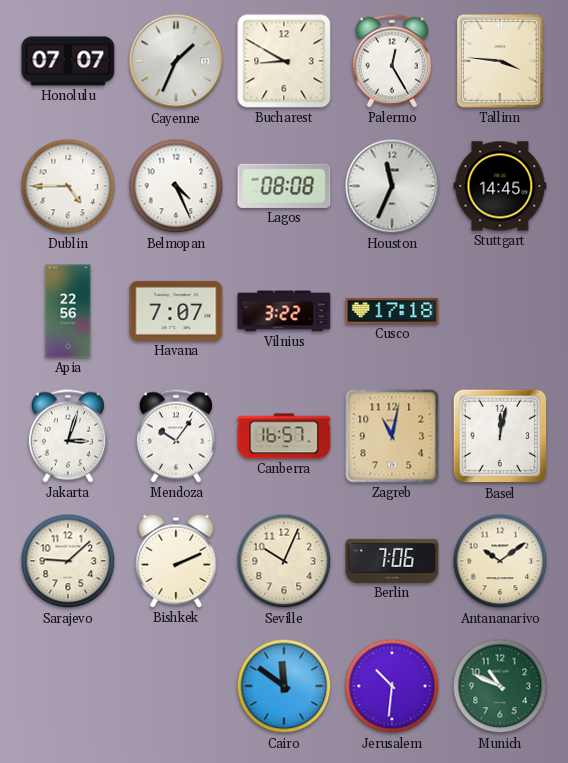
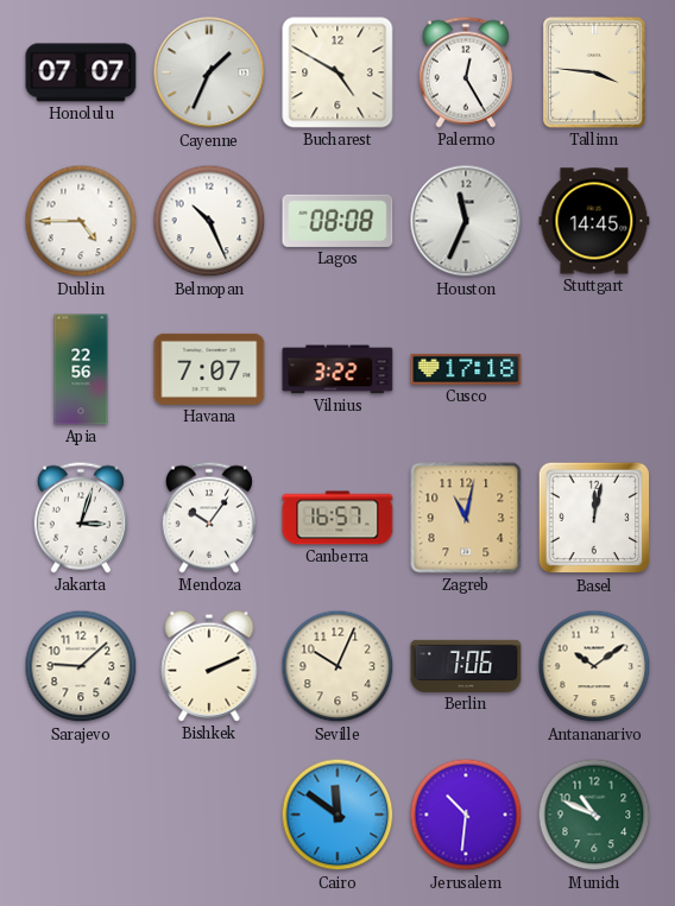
Bucharest: 8:50 -> 4:50 (337, 72)
Belmopan: 4:26 -> 10:26 (209, 221)
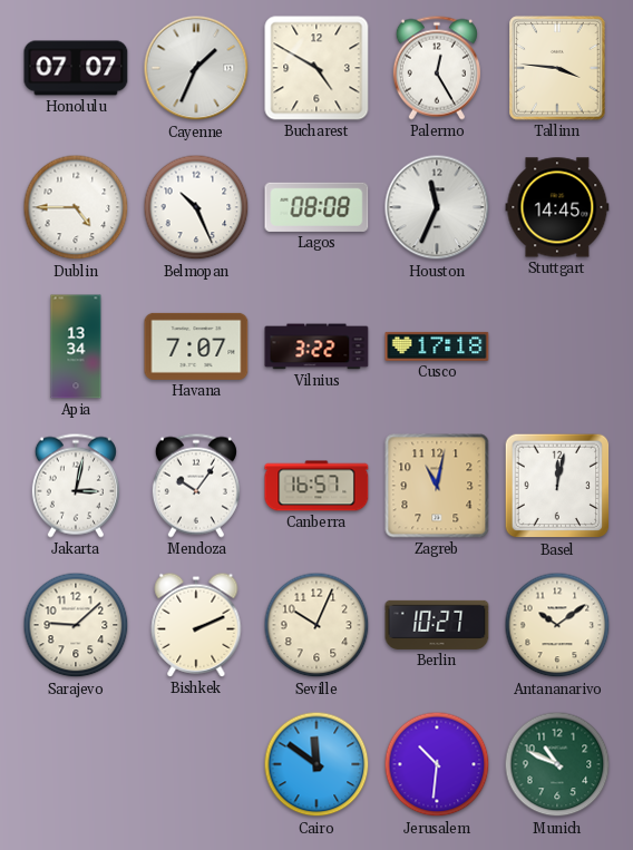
Apia: 22:56 -> 13:34 (76, 346)
Jakarta: 3:03 -> 3:02 (76, 486)
Berlin: 7:06 -> 10:27 (437, 625)
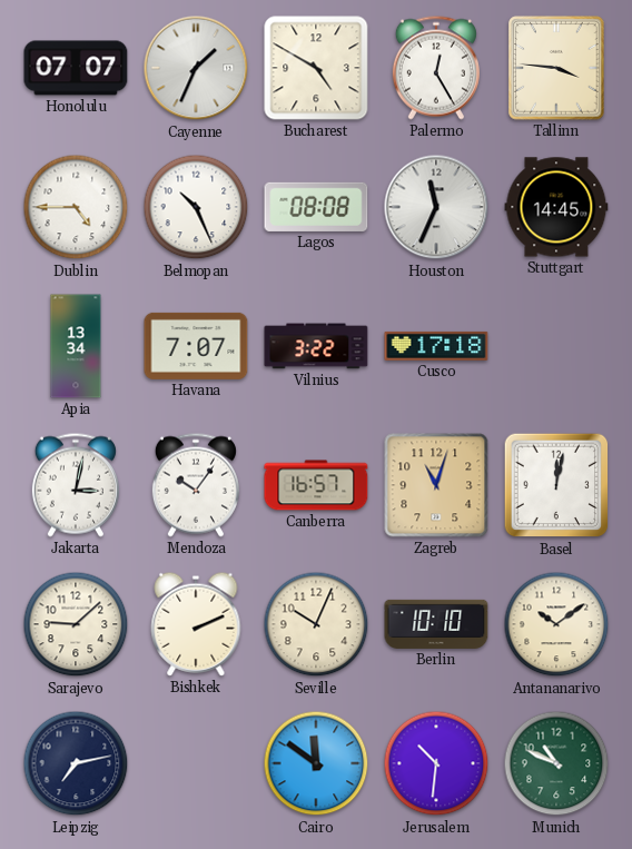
Zagreb: 11:02 -> 11:03 (436, 485)
Berlin: 10:27 -> 10:10 (436, 624)
Leipzig: none -> 7:13 (76, 763)
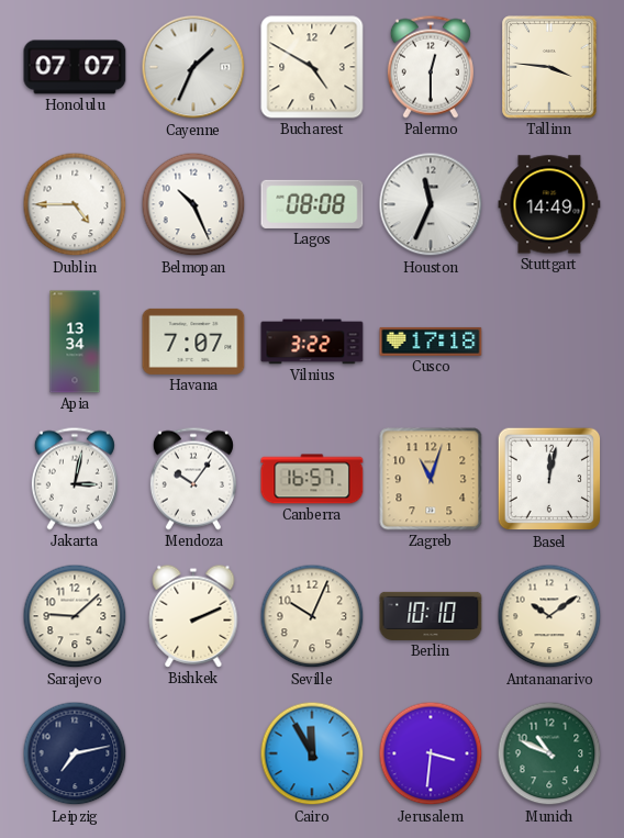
Palermo: 12:25 -> 12:30 (431, 67)
Stuttgart: 14:45 -> 14:49 (549, 204)
Cairo: 11:51 -> 11:55 (312, 753)
Jerusalem: 10:31 -> 3:31 (431, 753)
